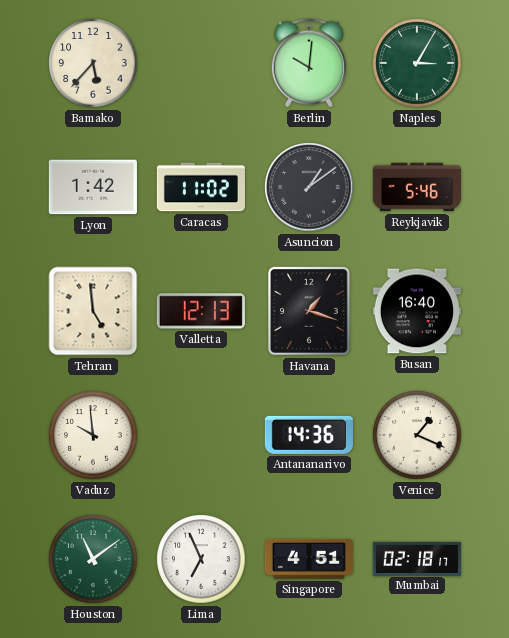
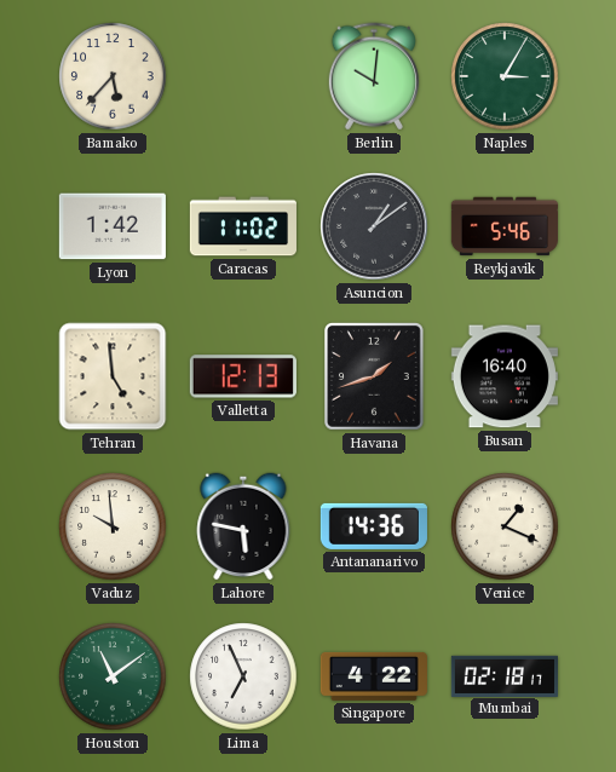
Havana: 1:18 -> 1:42 (375, 376)
Lahore: none -> 5:47 (243, 526)
Singapore: 4:51 -> 4:22 (374, 676)
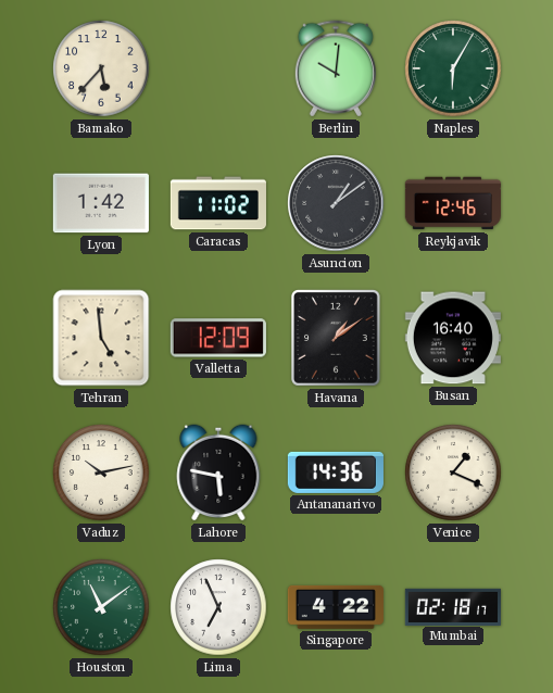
Naples: 3:05 -> 6:05 (453, 68)
Reykjavik: 5:46 -> 12:46 (453, 203)
Valletta: 12:13 -> 12:09 (218, 338)
Havana: 1:42 -> 1:09 (337, 338)
Vaduz: 9:59 -> 10:13 (101, 472)
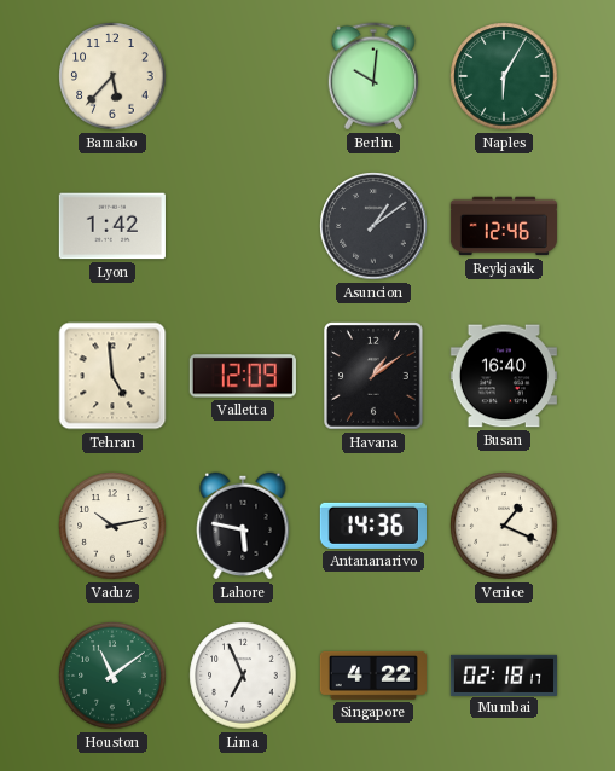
Caracas: 11:02 -> none (218, 203)
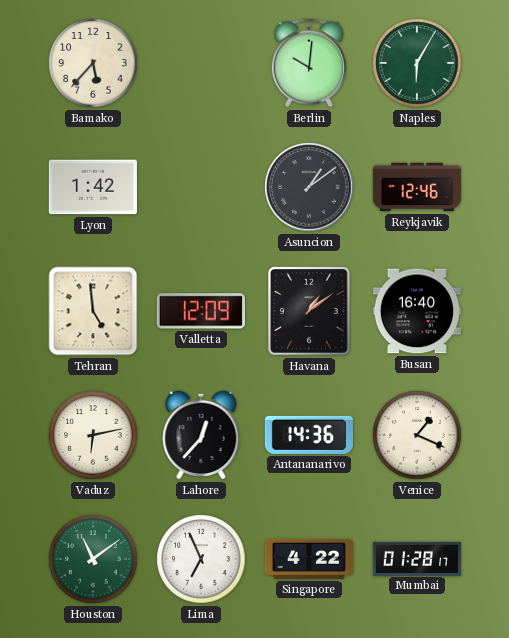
Vaduz: 10:13 -> 6:13 (93, 435)
Lahore: 5:47 -> 12:37 (201, 435)
Mumbai: 02:18 -> 01:28 (416, 558)
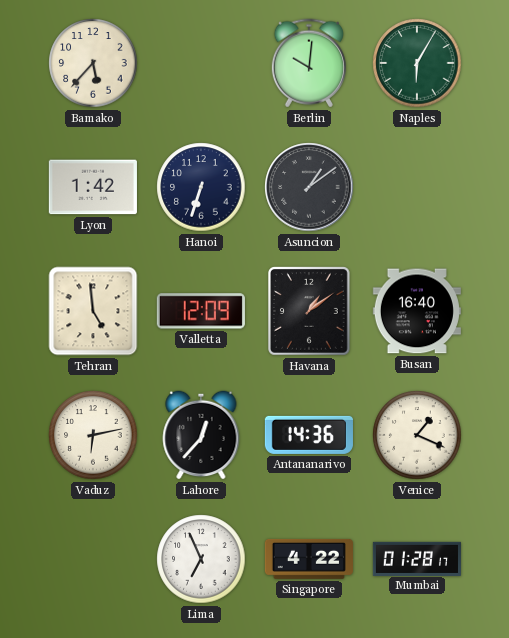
Hanoi: none -> 6:33 (201, 187)
Reykjavik: 12:46 -> none (417, 187)
Houston: 11:09 -> none (93, 559)
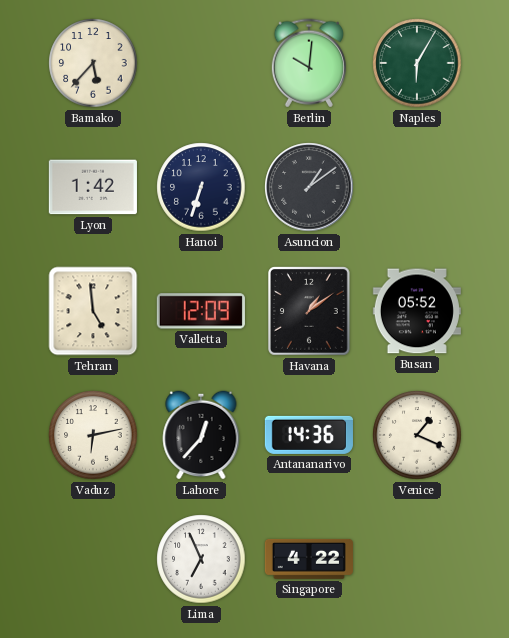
Busan: 16:40 -> 05:52 (417, 311)
Mumbai: 01:28 -> none (416, 558)
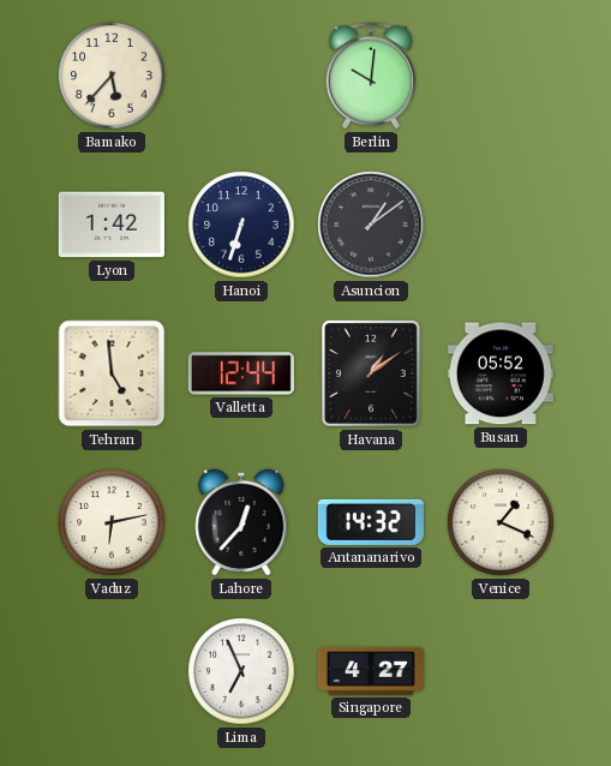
Naples: 6:05 -> none (417, 63)
Valletta: 12:09 -> 12:44 (241, 373)
Antananarivo: 14:36 -> 14:32 (371, 522)
Singapore: 4:22 -> 4:27 (371, 671)
